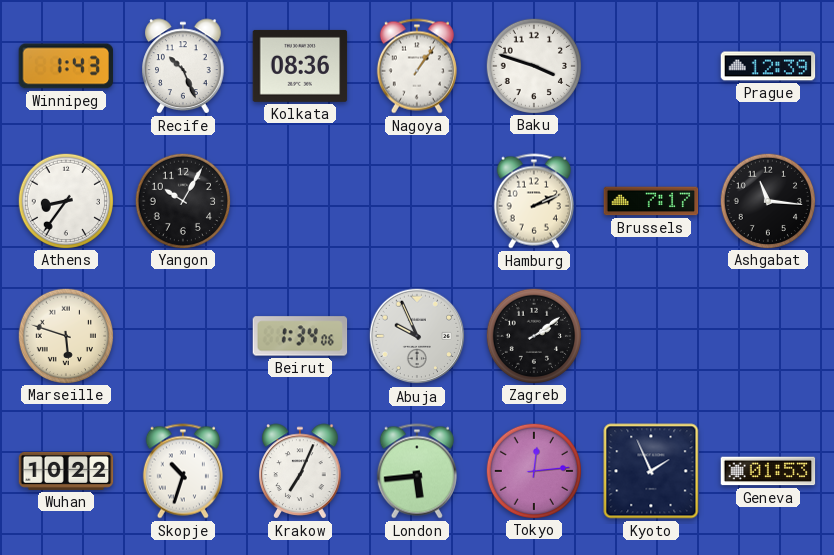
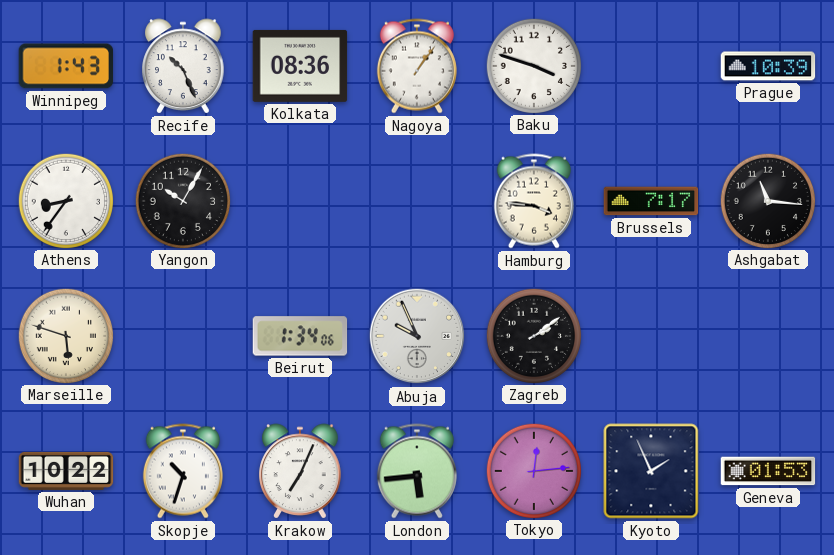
Prague: 12:39 -> 10:39 (768, 66)
Hamburg: 2:11 -> 3:46 (534, 201)
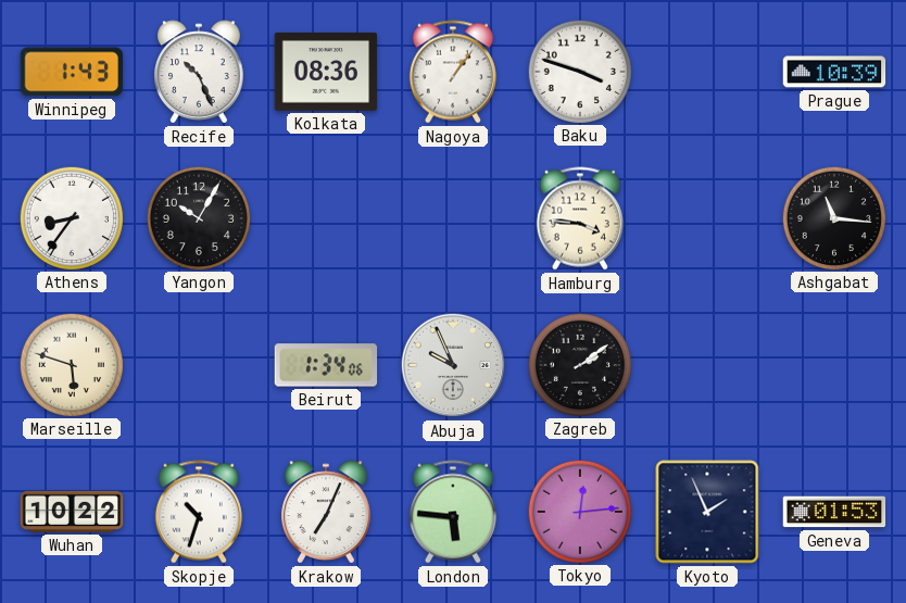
Brussels: 7:17 -> none (651, 201)
London: 5:44 -> 5:46 (453, 512)
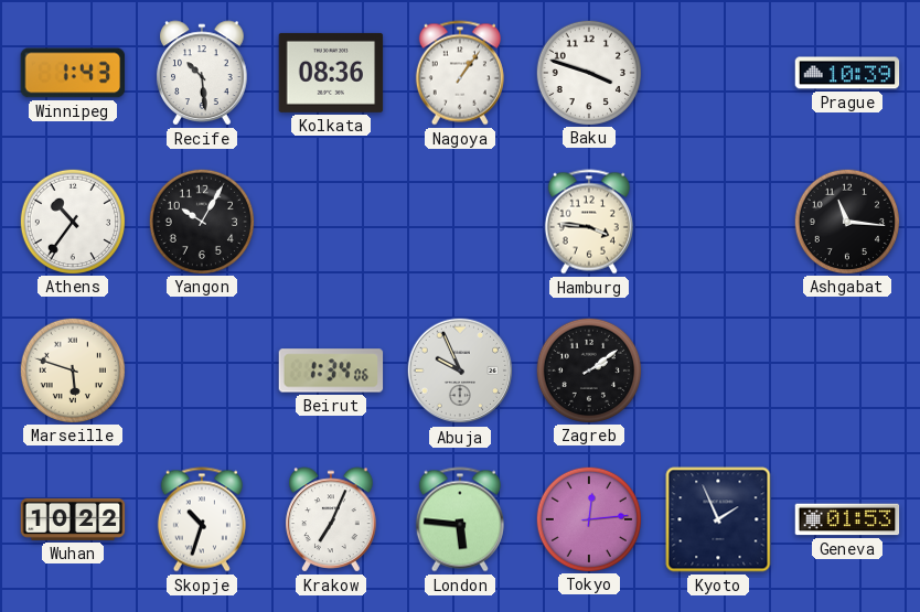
Recife: 10:26 -> 10:29 (202, 73)
Athens: 8:36 -> 10:36 (72, 221)
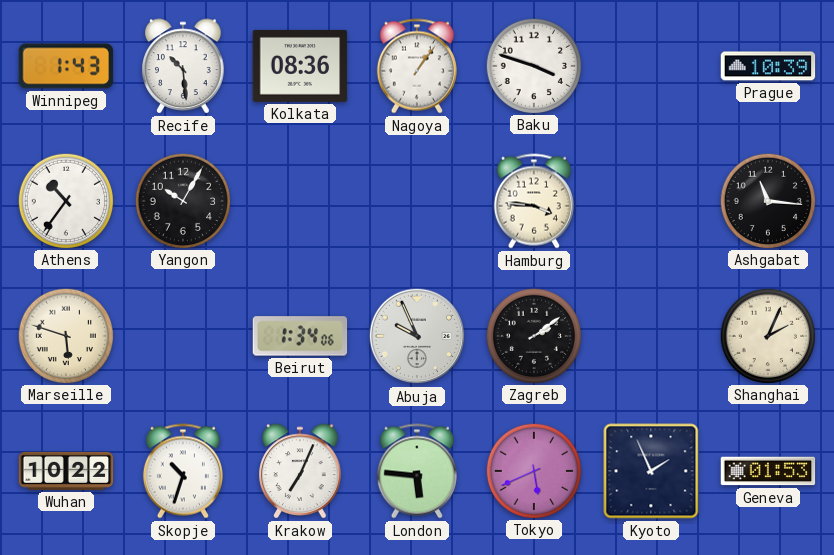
Shanghai: none -> 2:04 (767, 335)
Tokyo: 12:14 -> 5:41 (533, 470)
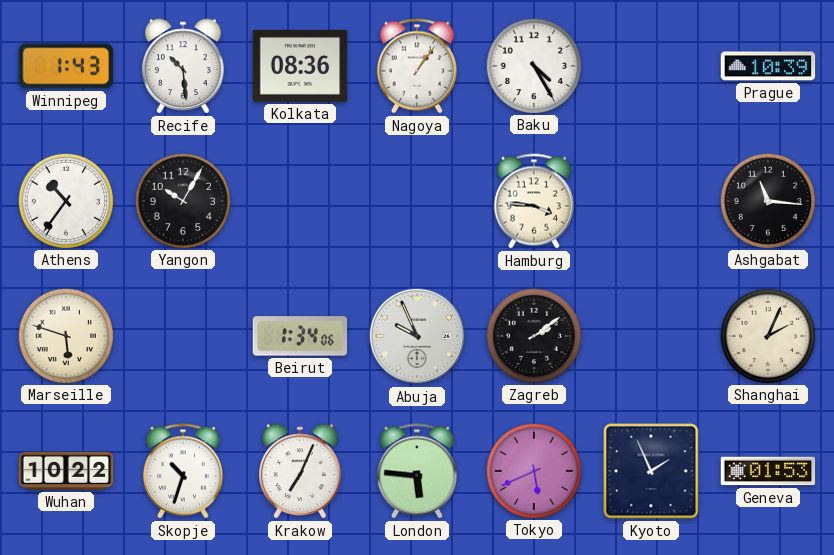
Baku: 3:48 -> 4:25 (533, 65)
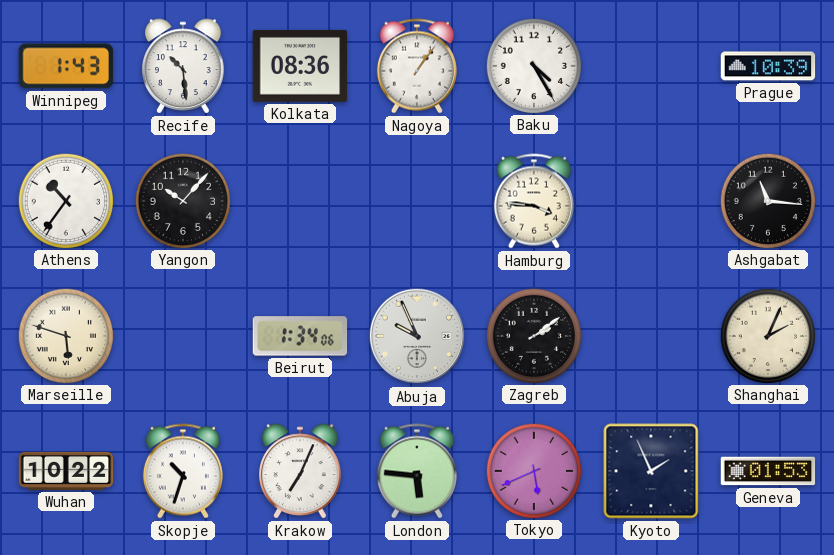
Yangon: 10:05 -> 10:07 (182, 200)
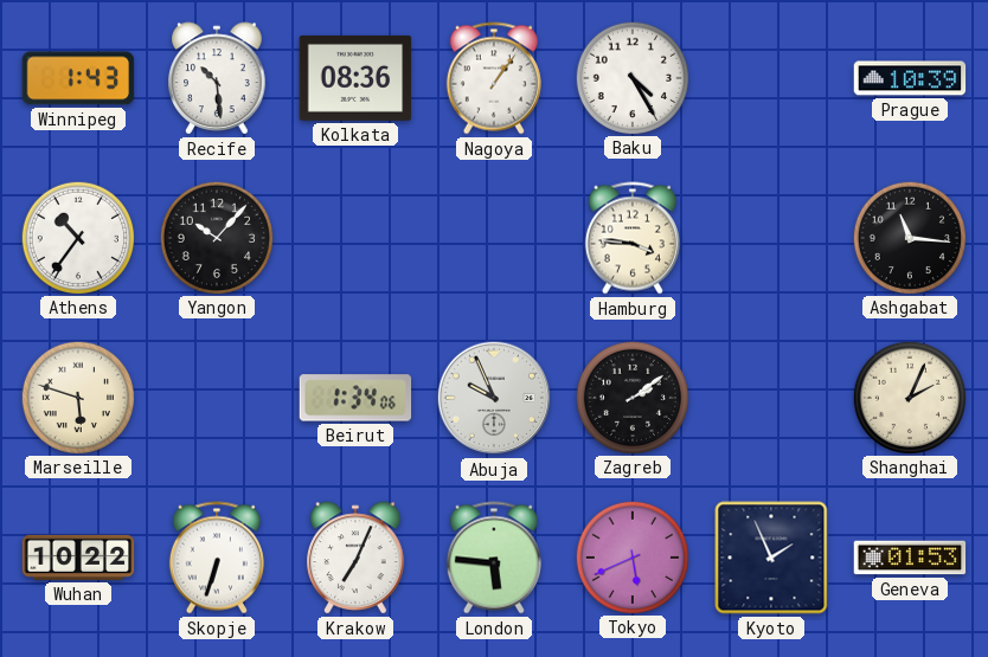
Skopje: 10:33 -> 6:33 (217, 558)
